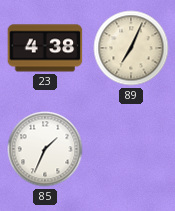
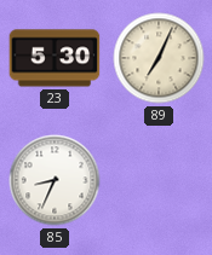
23: 4:38 -> 5:30 (55, 58)
85: 1:34 -> 8:34 (55, 180)
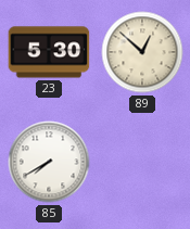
89: 7:04 -> 12:52 (142, 52)
85: 8:34 -> 7:40 (49, 162)
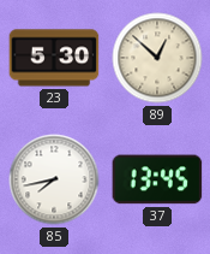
85: 7:40 -> 7:43 (54, 179)
37: none -> 13:45 (157, 179)
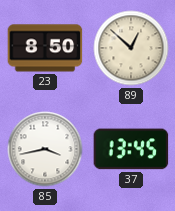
23: 5:30 -> 8:50 (45, 48)
85: 7:43 -> 3:43 (45, 149)
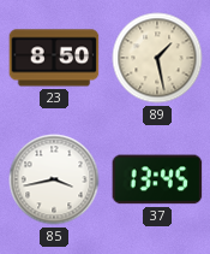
89: 12:52 -> 1:28 (157, 58)
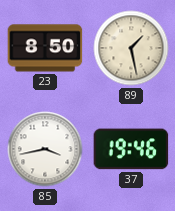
37: 13:45 -> 19:46 (131, 149)
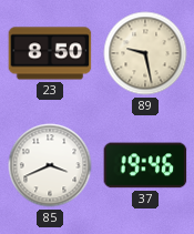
89: 1:28 -> 9:28 (145, 53)
85: 3:43 -> 3:41 (50, 165)
